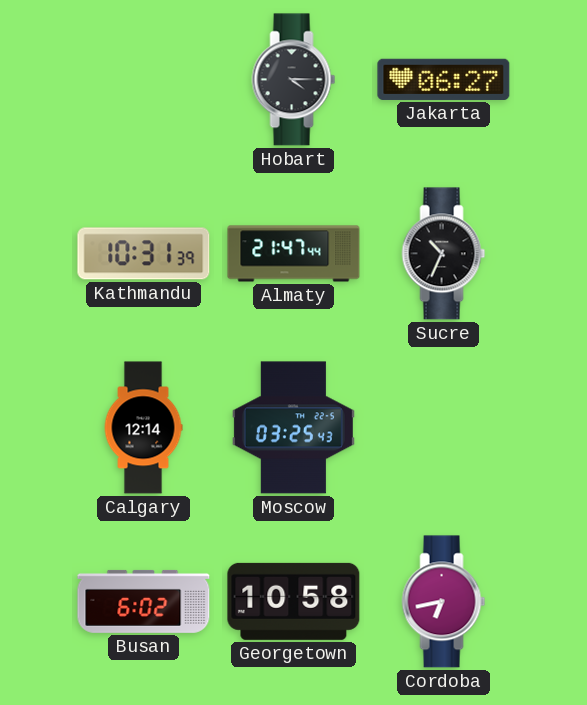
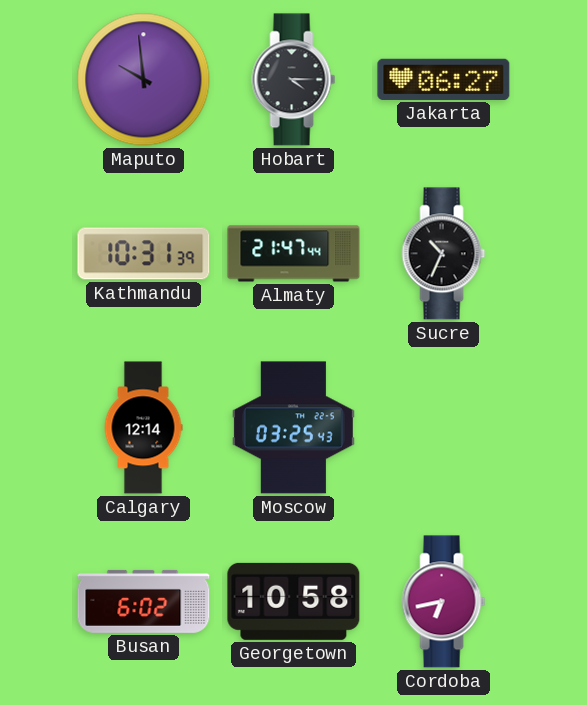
Maputo: none -> 9:59 (144, 80)
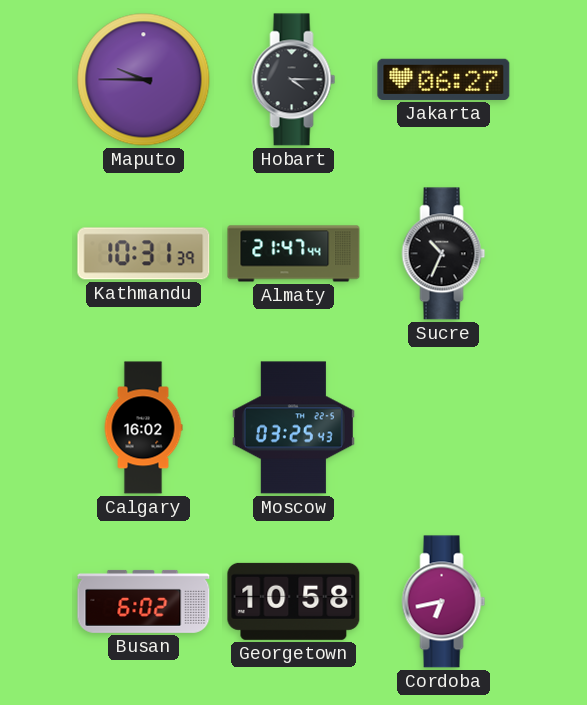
Maputo: 9:59 -> 9:45 (144, 80)
Calgary: 12:14 -> 16:02 (143, 428)
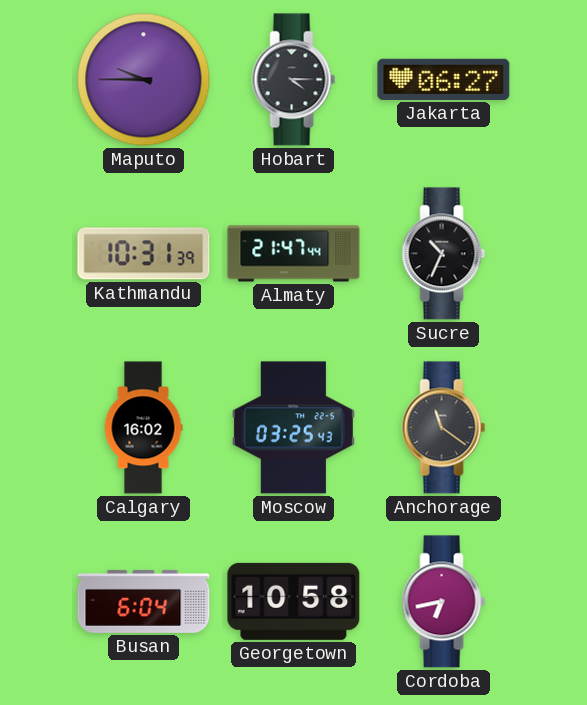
Anchorage: none -> 11:21 (444, 428)
Busan: 6:02 -> 6:04 (144, 601)
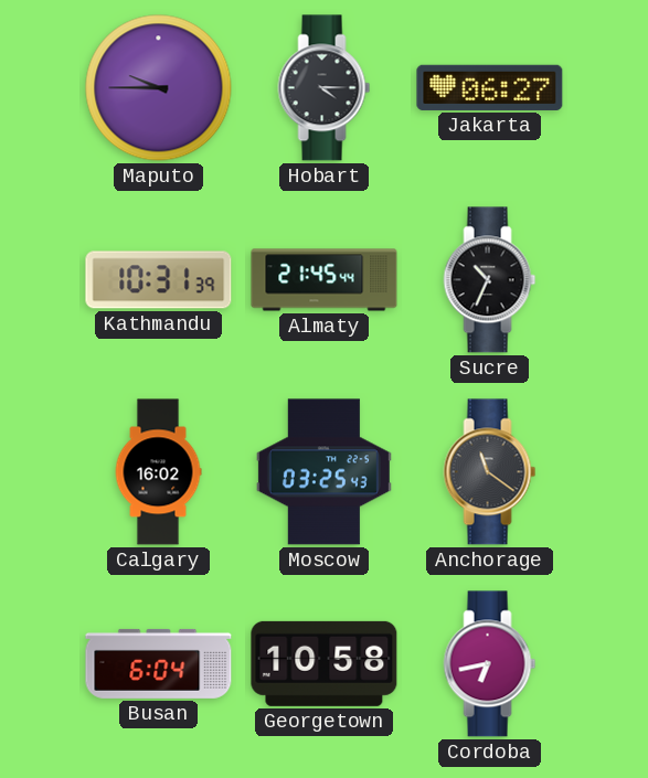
Almaty: 21:47 -> 21:45 (325, 280)
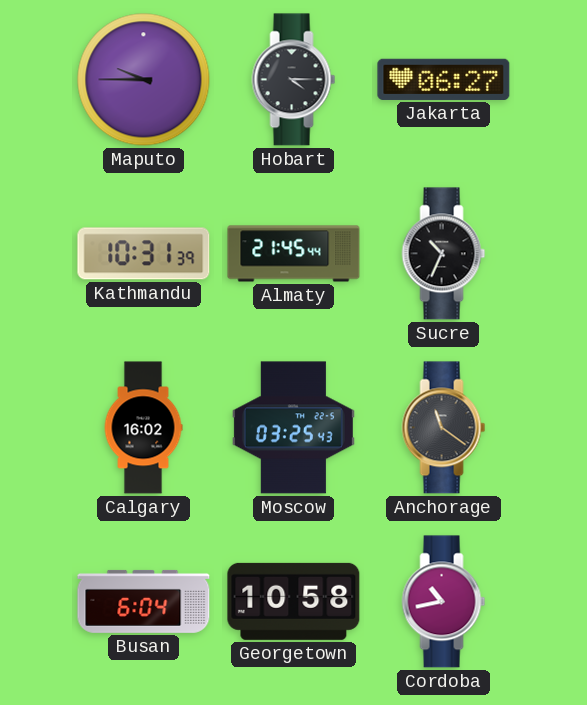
Cordoba: 6:43 -> 10:43 (444, 602)
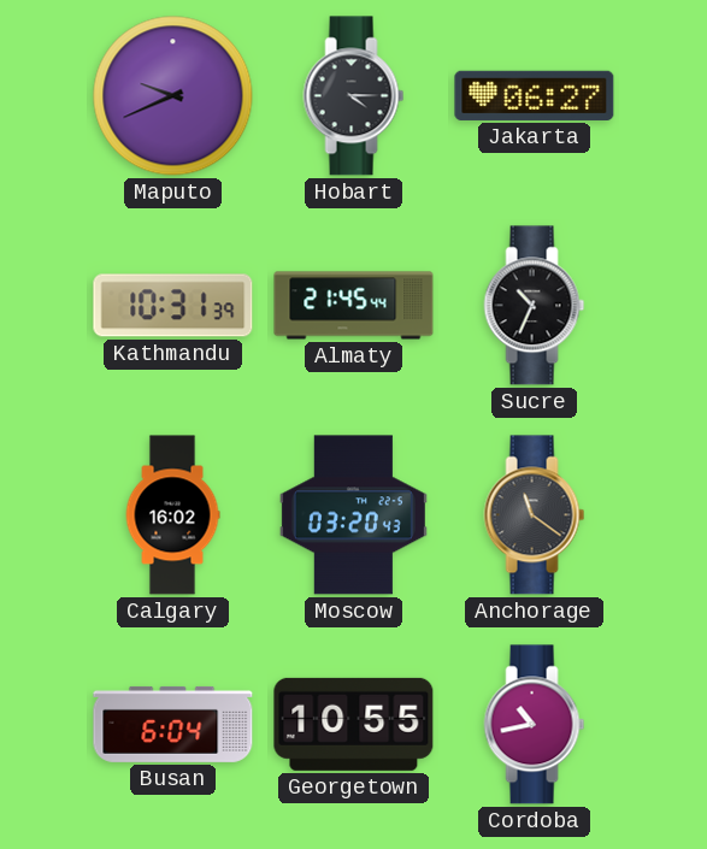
Maputo: 9:45 -> 9:41 (173, 96)
Moscow: 03:25 -> 03:20 (353, 515)
Georgetown: 10:58 -> 10:55 (354, 724)
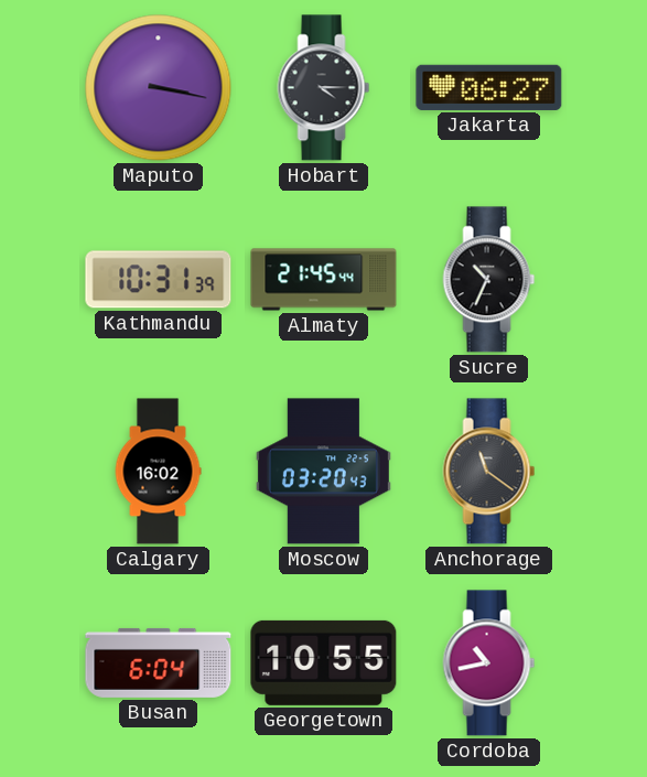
Maputo: 9:41 -> 3:17 (159, 88)
